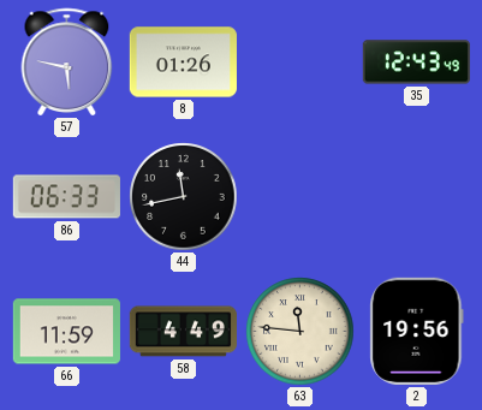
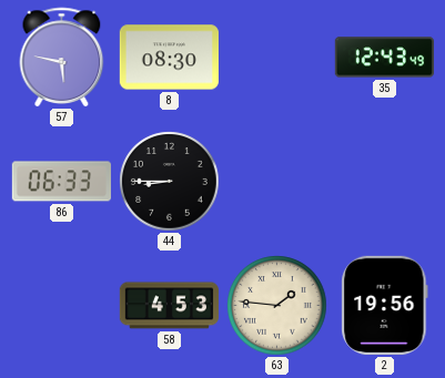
8: 01:26 -> 08:30 (169, 58)
44: 11:43 -> 8:45 (170, 182)
66: 11:59 -> none (66, 332)
58: 4:49 -> 4:53 (169, 306)
63: 11:46 -> 1:46 (277, 306)
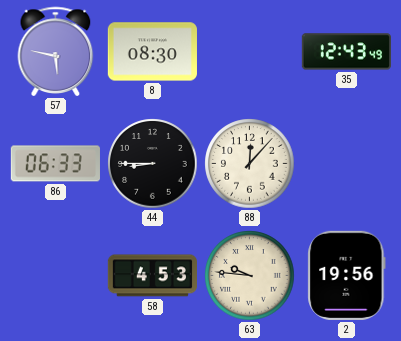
88: none -> 12:07 (250, 164)
63: 1:46 -> 9:46 (250, 276)
